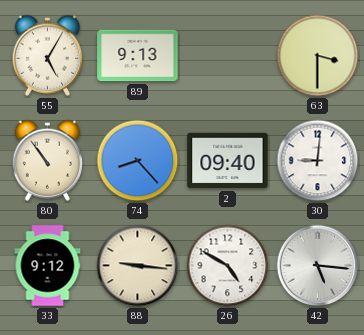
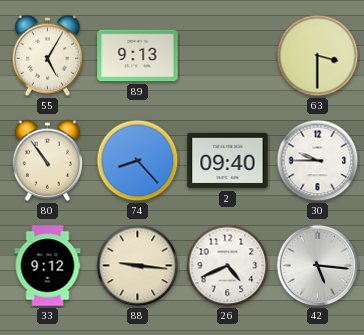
30: 9:01 -> 9:45 (318, 161)
26: 4:50 -> 4:41 (228, 266)
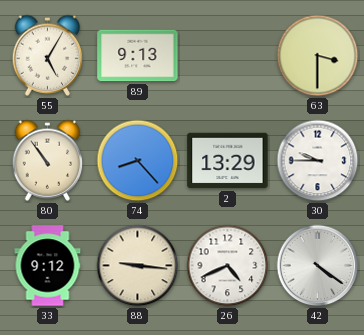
2: 09:40 -> 13:29 (228, 161)
42: 5:16 -> 4:21 (318, 266)
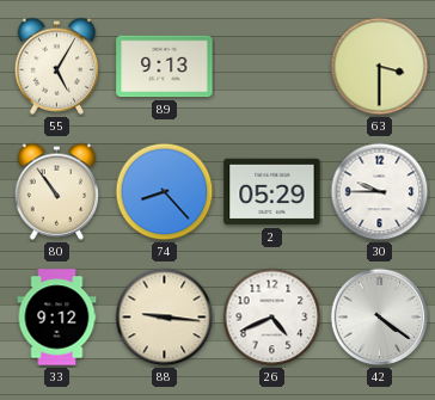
2: 13:29 -> 05:29 (272, 192)
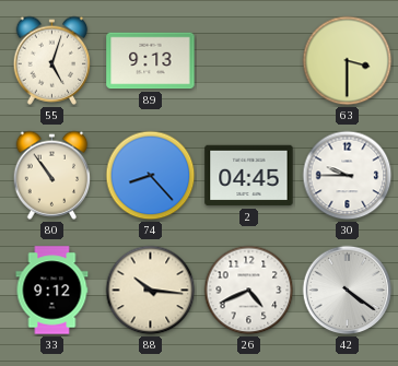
55: 5:05 -> 5:03 (52, 60)
2: 05:29 -> 04:45 (249, 176)
88: 9:16 -> 10:16 (151, 291)
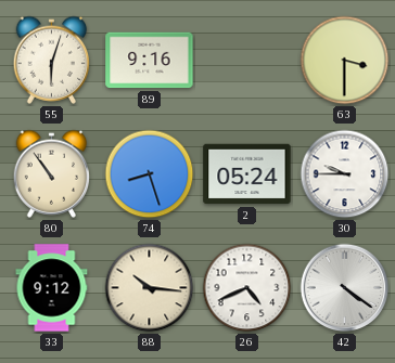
55: 5:03 -> 6:03 (52, 60)
89: 9:13 -> 9:16 (150, 61)
74: 8:23 -> 8:27 (150, 174)
2: 04:45 -> 05:24 (247, 174)
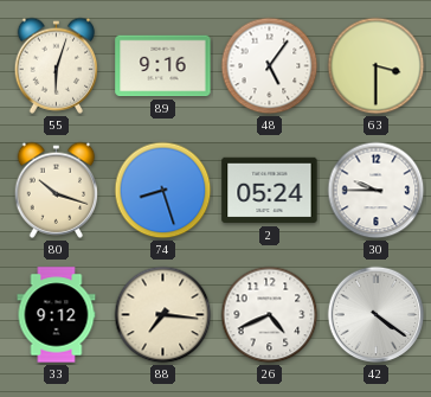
48: none -> 5:06 (270, 66)
80: 10:54 -> 10:18 (57, 190)
88: 10:16 -> 7:16 (163, 315)
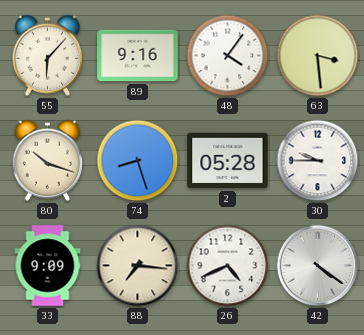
55: 6:03 -> 6:07 (48, 55)
48: 5:06 -> 4:06 (228, 56)
63: 3:30 -> 3:29 (318, 56)
2: 05:24 -> 05:28 (228, 161)
33: 9:12 -> 9:09 (48, 266)
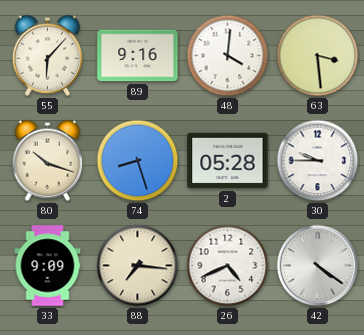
48: 4:06 -> 4:01 (228, 56)
